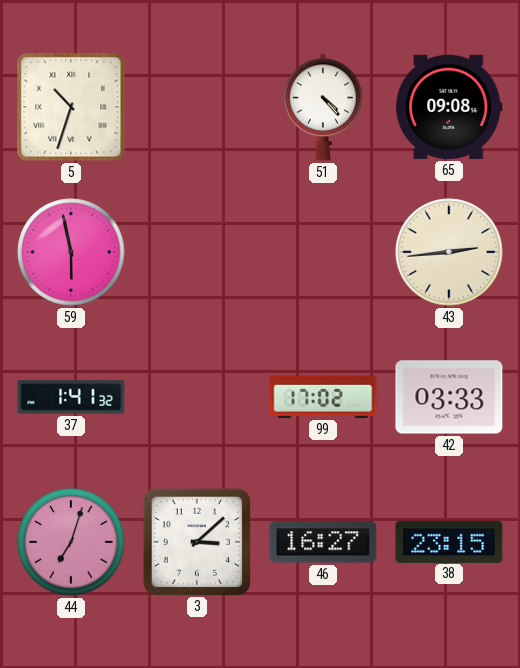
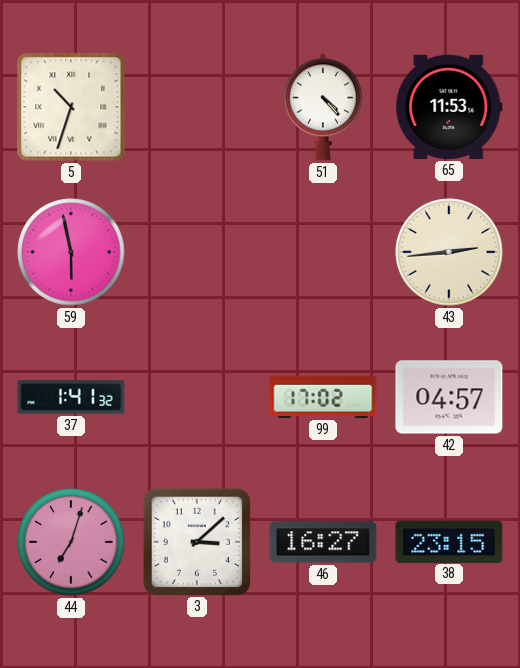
65: 09:08 -> 11:53 (449, 107)
42: 03:33 -> 04:57 (449, 397)
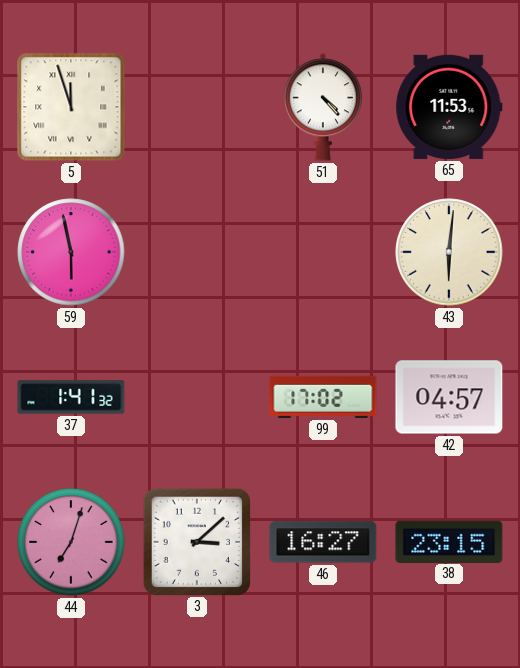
5: 10:33 -> 11:57 (71, 107)
43: 2:44 -> 6:01 (449, 252)
